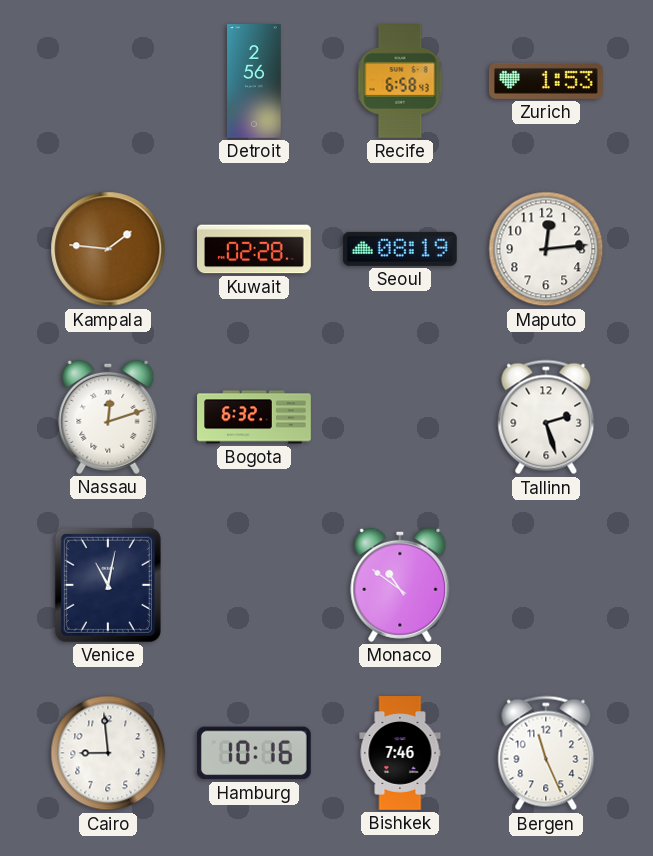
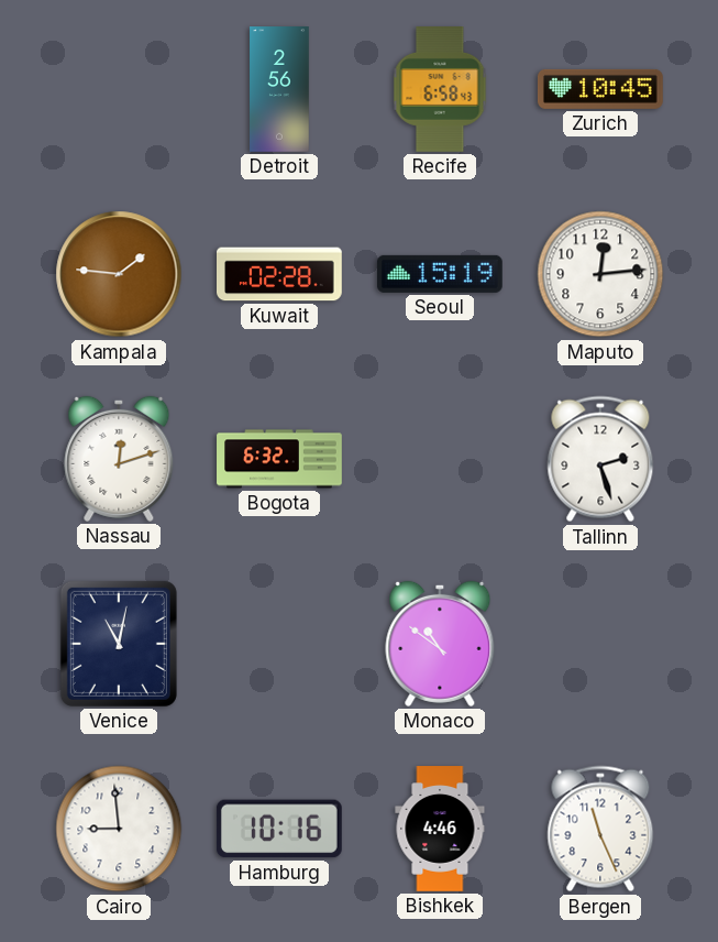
Zurich: 1:53 -> 10:45 (600, 89)
Seoul: 08:19 -> 15:19 (440, 274)
Bishkek: 7:46 -> 4:46 (440, 829)
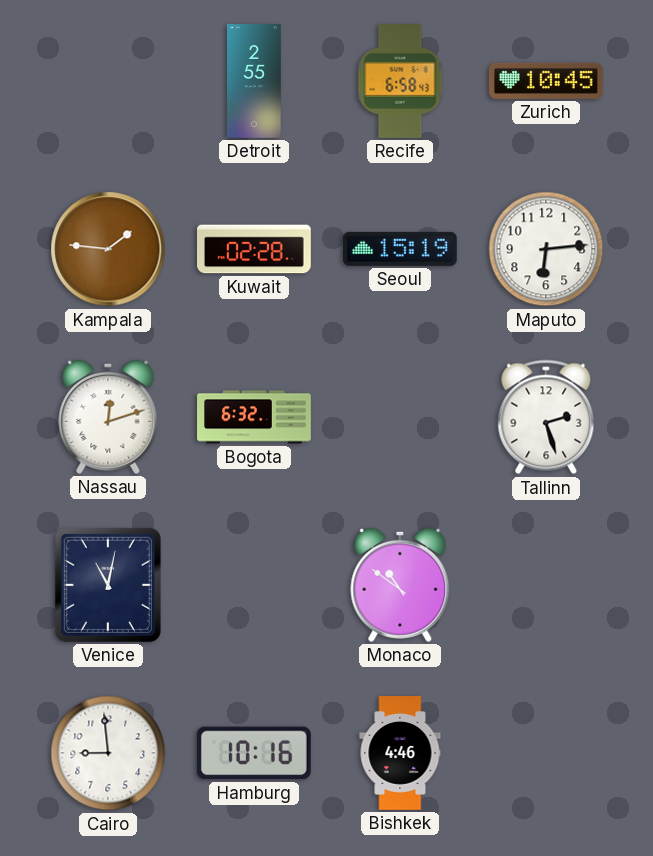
Detroit: 2:56 -> 2:55 (254, 81)
Maputo: 12:14 -> 6:14 (546, 249)
Bergen: 11:26 -> none (600, 829)
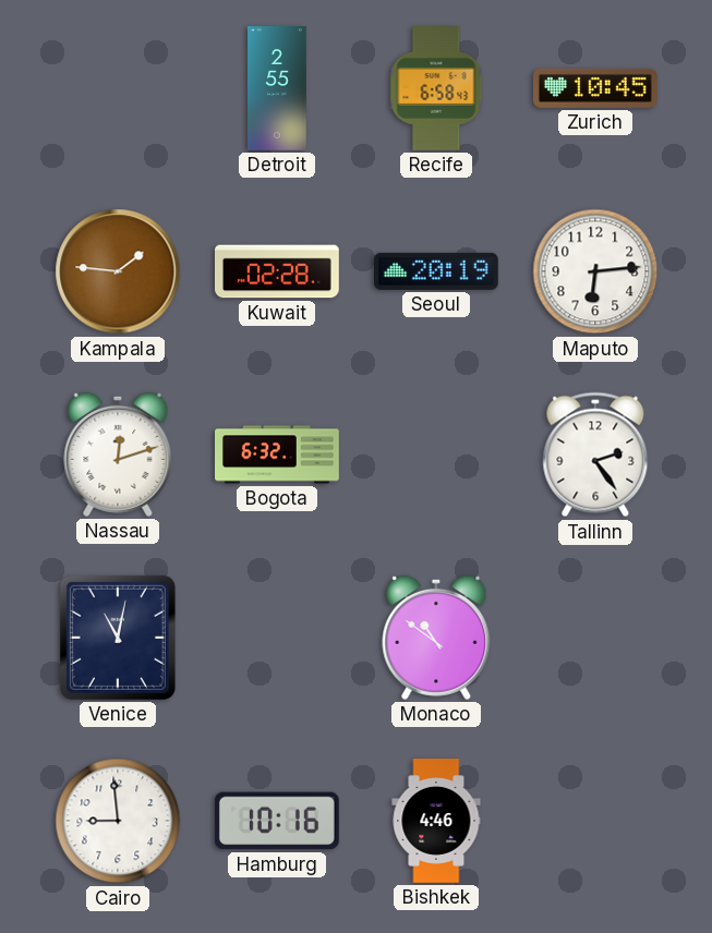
Seoul: 15:19 -> 20:19 (436, 271)
Tallinn: 2:27 -> 2:24 (595, 455)
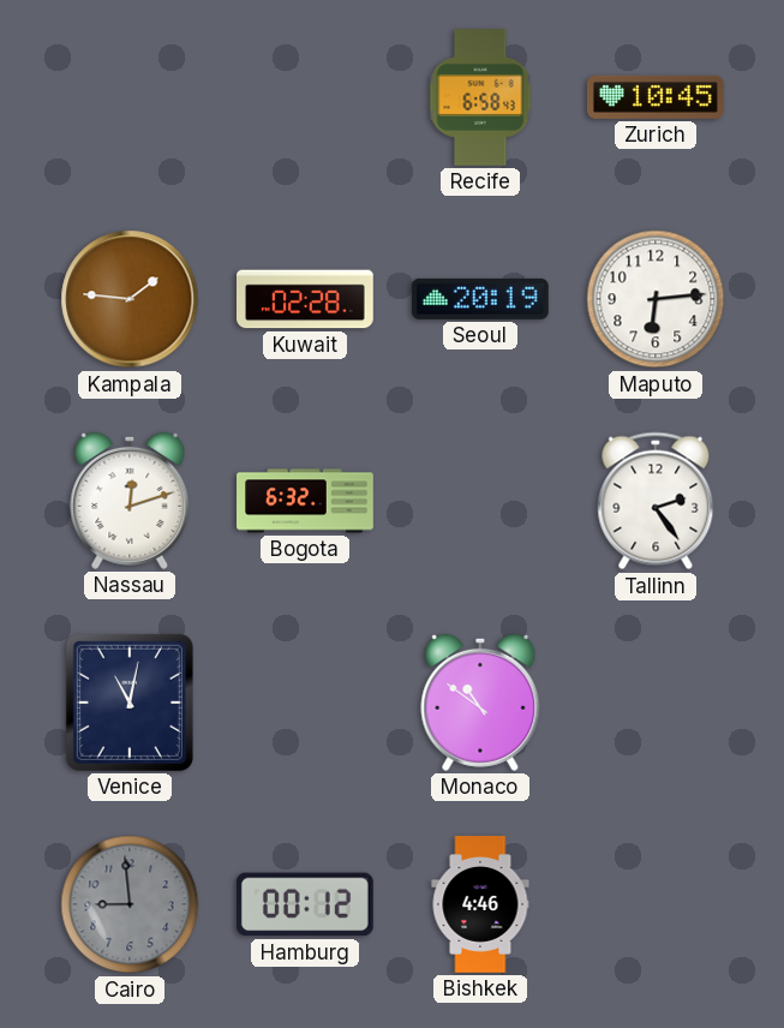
Detroit: 2:55 -> none (277, 88)
Cairo dial: white -> grey (130, 904)
Hamburg: 10:16 -> 00:12 (305, 904)
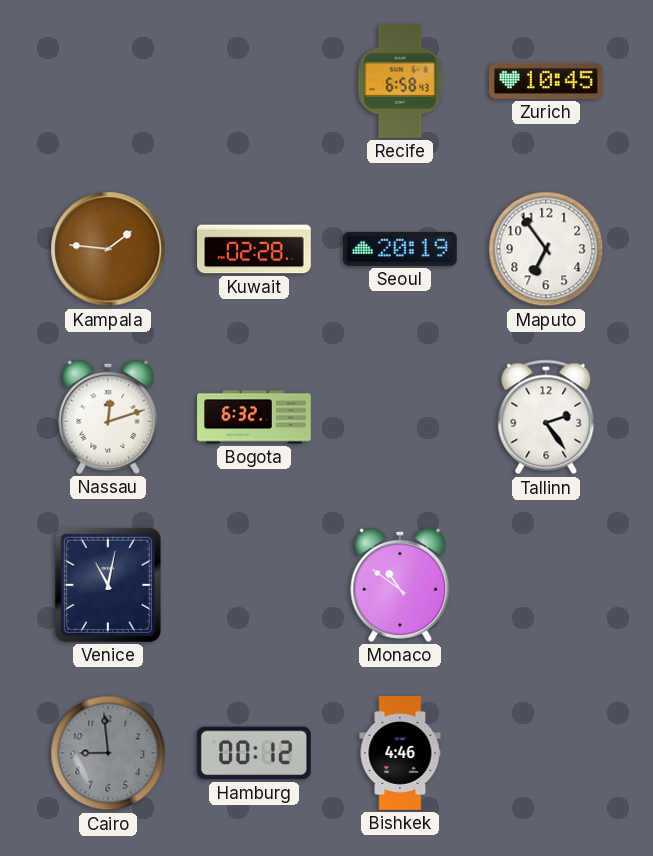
Maputo: 6:14 -> 6:54 (546, 249)
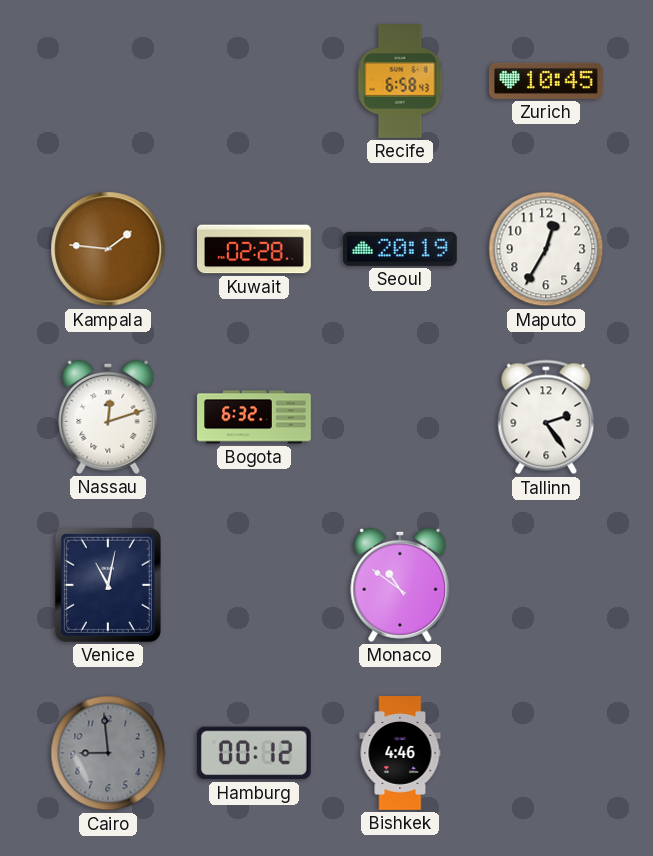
Maputo: 6:54 -> 12:35 (546, 249)
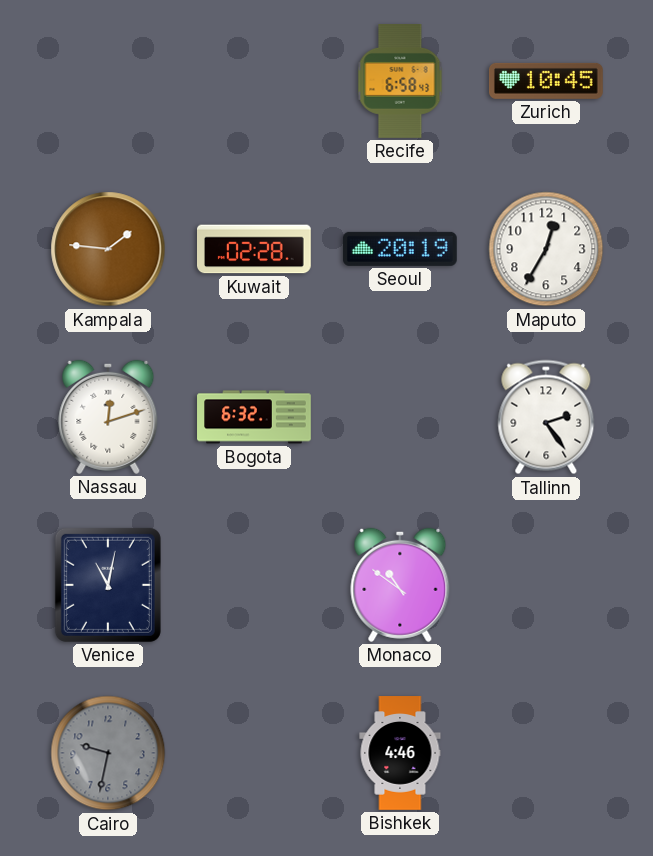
Cairo: 8:59 -> 9:32 (108, 753)
Hamburg: 00:12 -> none (254, 753)
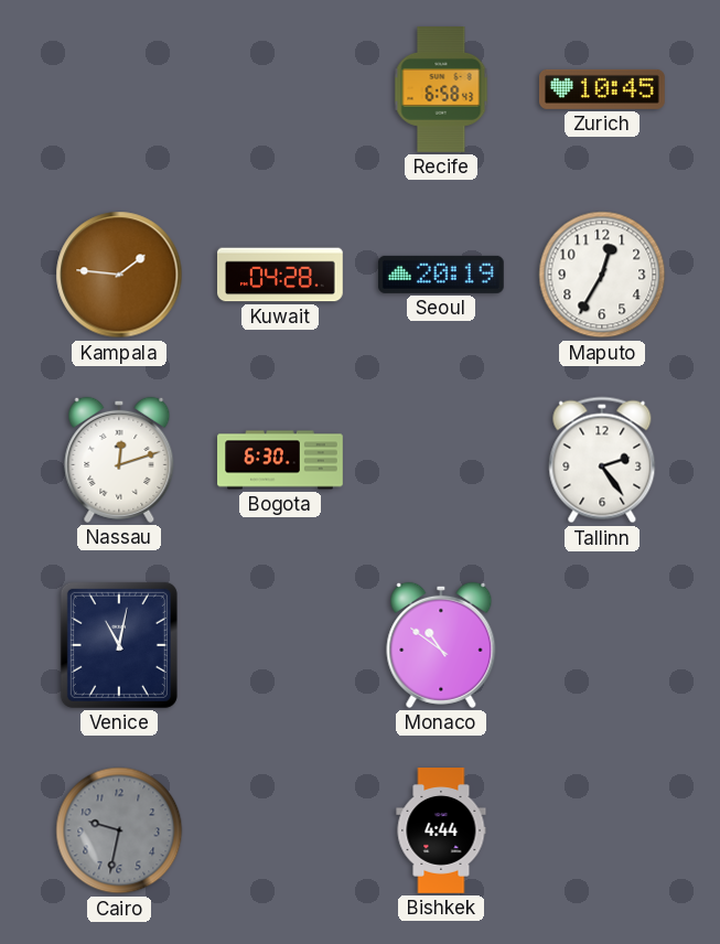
Kuwait: 02:28 -> 04:28 (281, 275)
Bogota: 6:32 -> 6:30 (280, 460)
Bishkek: 4:46 -> 4:44 (441, 830)
